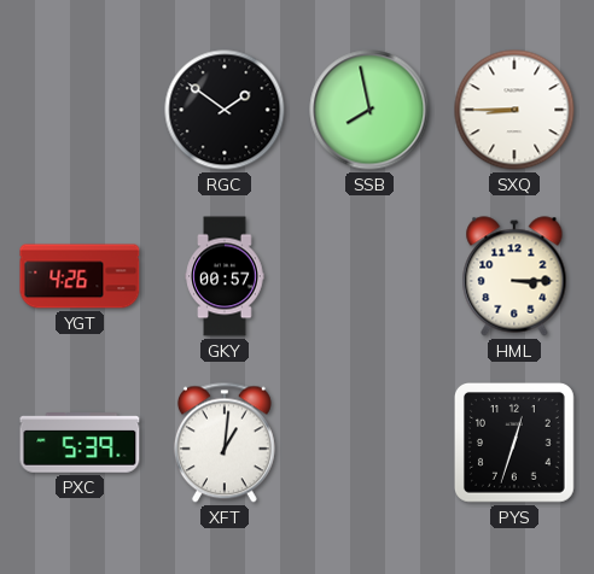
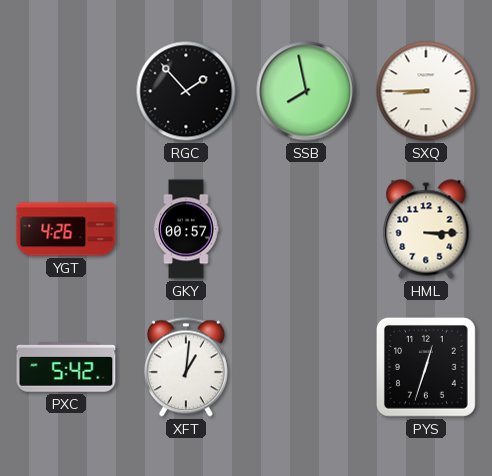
RGC: 1:51 -> 1:53 (186, 91)
PXC: 5:39 -> 5:42 (66, 367)
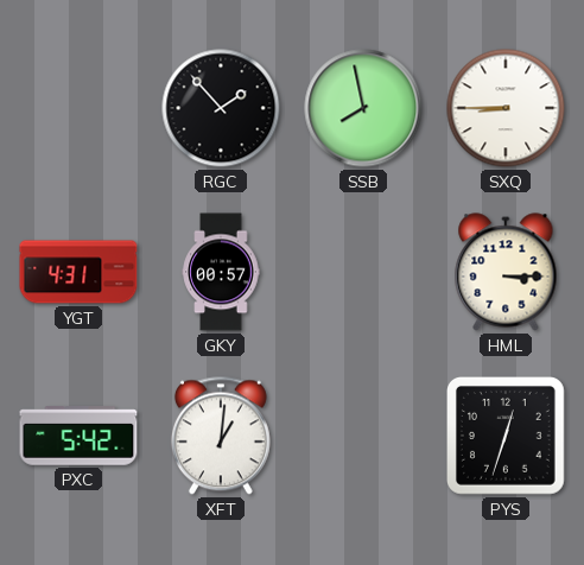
YGT: 4:26 -> 4:31 (78, 272)
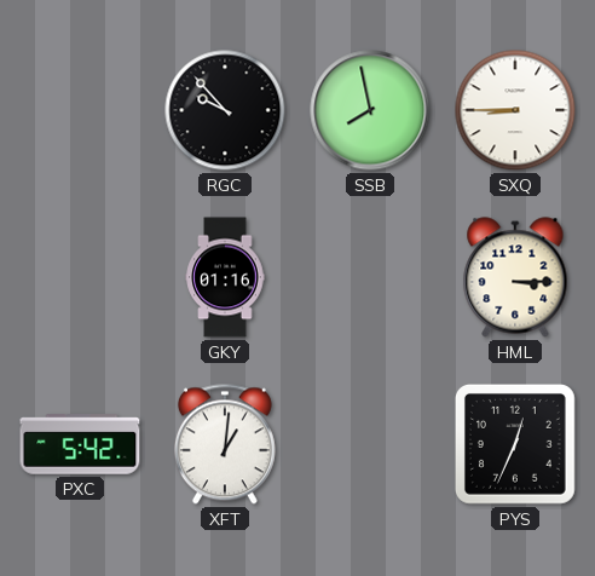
RGC: 1:53 -> 9:53 (225, 110)
YGT: 4:31 -> none (78, 272)
GKY: 00:57 -> 01:16 (225, 277)
PYS: 12:33 -> 12:34 (516, 445)
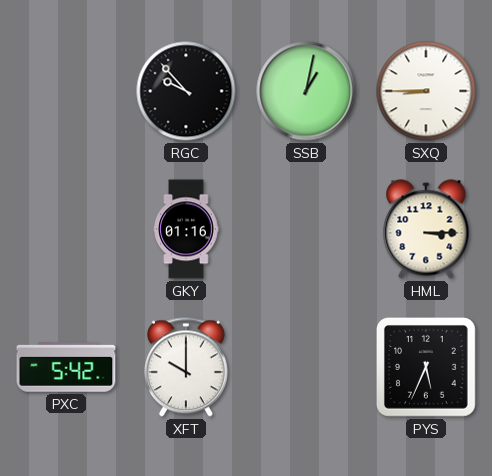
SSB: 7:58 -> 1:02 (306, 91)
XFT: 1:01 -> 10:00 (186, 367)
PYS: 12:34 -> 5:34 (427, 368)
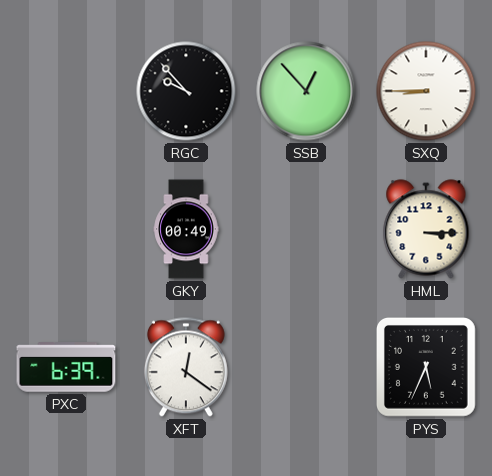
SSB: 1:02 -> 12:53 (306, 91)
GKY: 01:16 -> 00:49 (186, 229)
PXC: 5:42 -> 6:39 (66, 367)
XFT: 10:00 -> 12:21 (186, 367)
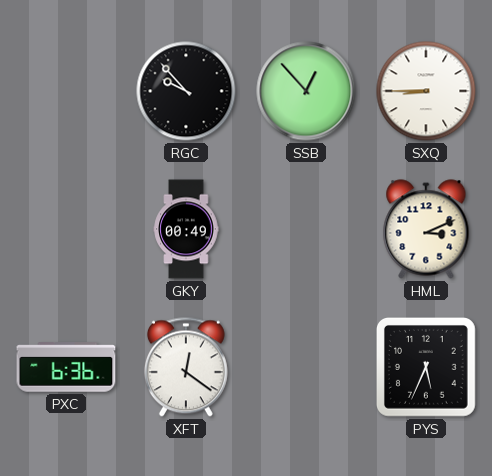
HML: 3:15 -> 3:11 (426, 229)
PXC: 6:39 -> 6:36 (66, 367)
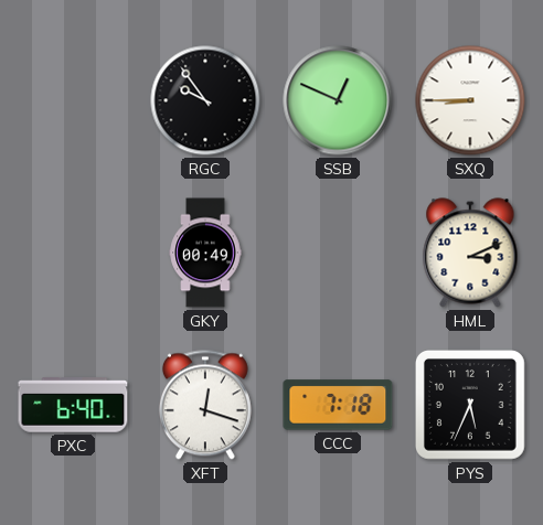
RGC: 9:53 -> 9:54 (205, 100)
SSB: 12:53 -> 12:49 (338, 100)
PXC: 6:36 -> 6:40 (73, 405)
XFT: 12:21 -> 12:18 (205, 405)
CCC: none -> 7:18 (338, 405)
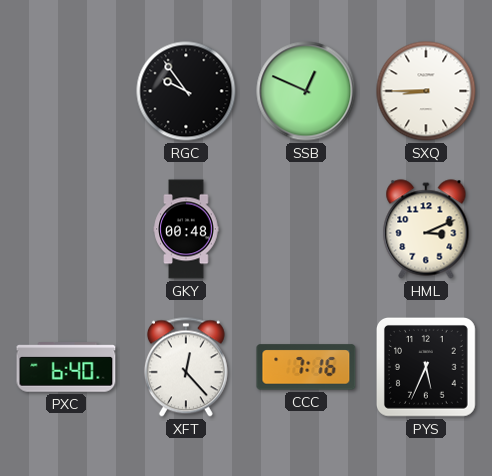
GKY: 00:49 -> 00:48 (186, 229)
XFT: 12:18 -> 12:23 (186, 367)
CCC: 7:18 -> 7:16 (306, 367)
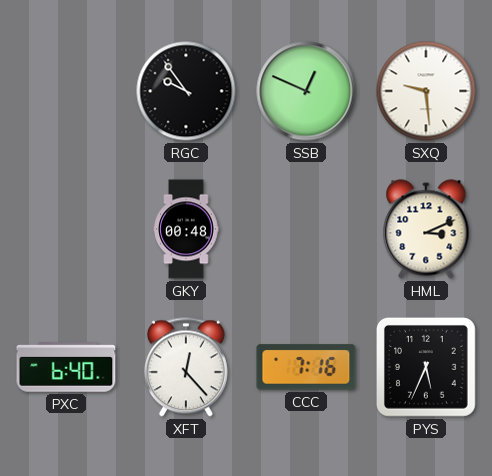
SXQ: 8:45 -> 9:29 (426, 91)
